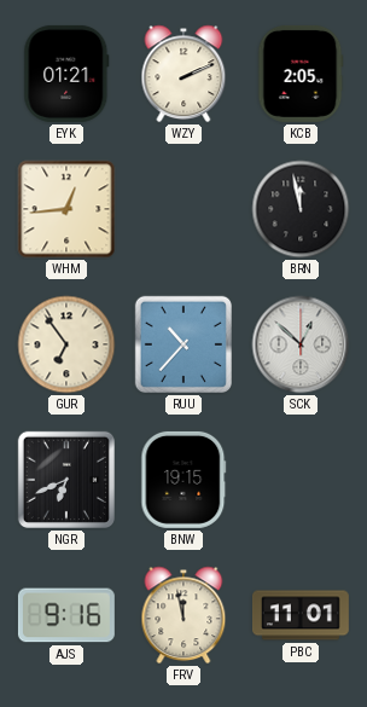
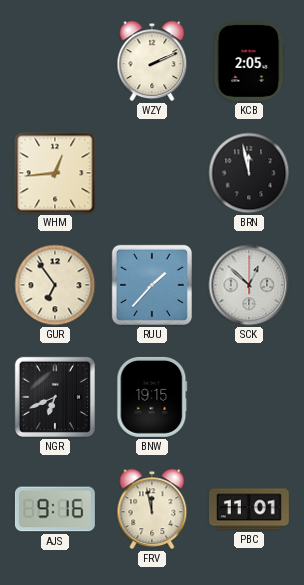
EYK: 01:21 -> none (66, 74)
RUU: 10:37 -> 1:37 (152, 285)
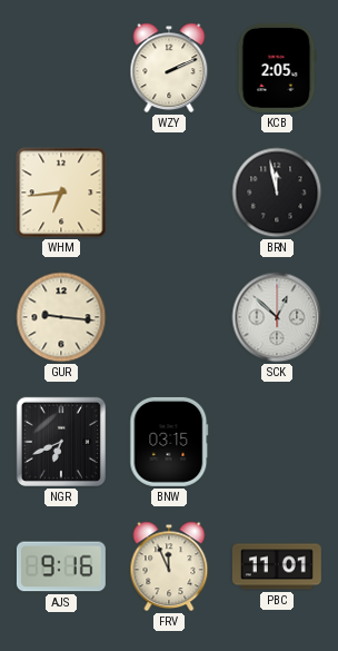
WHM: 12:44 -> 6:44 (61, 193)
GUR: 6:54 -> 9:16 (61, 317)
RUU: 1:37 -> none (152, 285)
BNW: 19:15 -> 03:15 (169, 442)
FRV: 11:58 -> 11:56 (169, 566)
